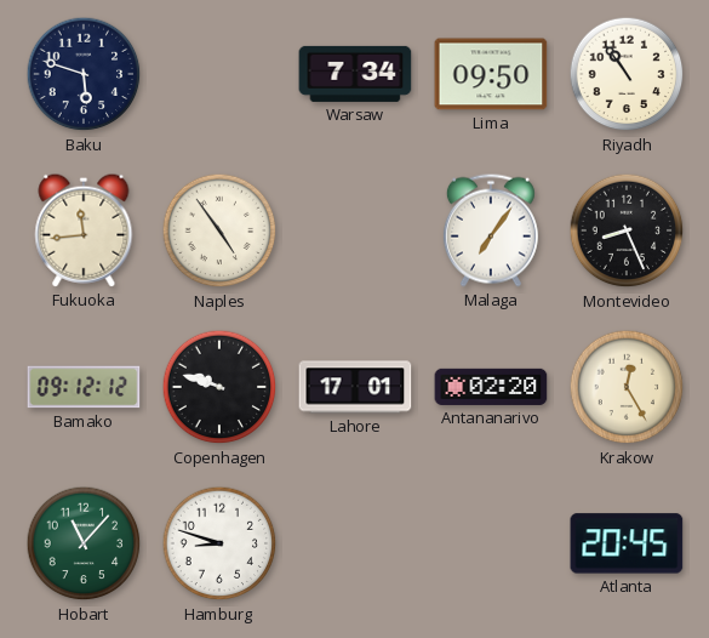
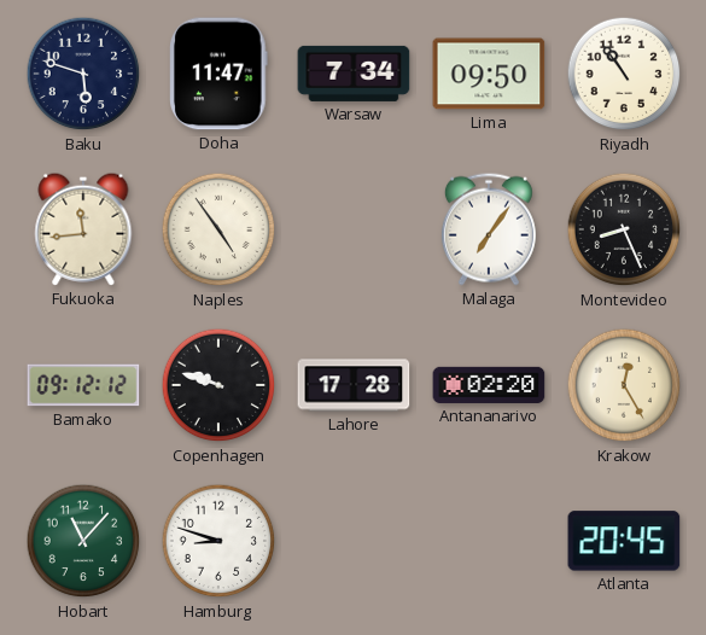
Doha: none -> 11:47 (220, 74)
Lahore: 17:01 -> 17:28 (354, 385)
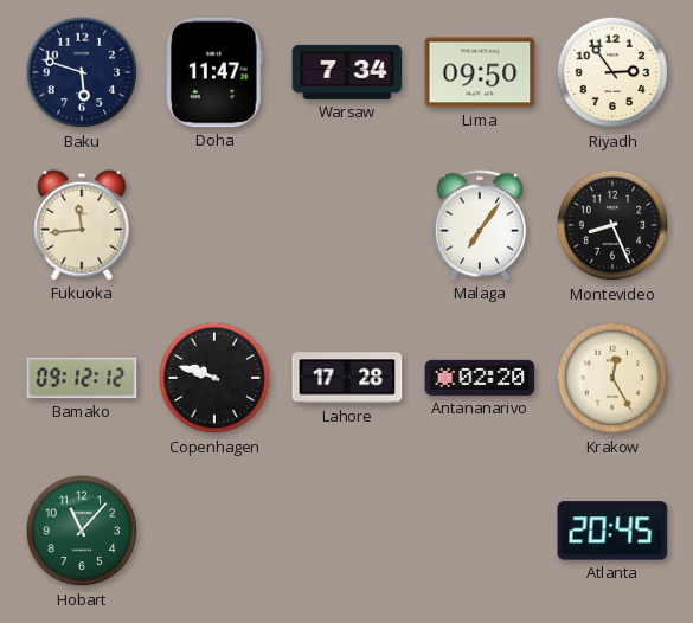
Riyadh: 10:54 -> 2:54 (612, 72)
Naples: 4:54 -> none (218, 229)
Hamburg: 8:48 -> none (218, 541)
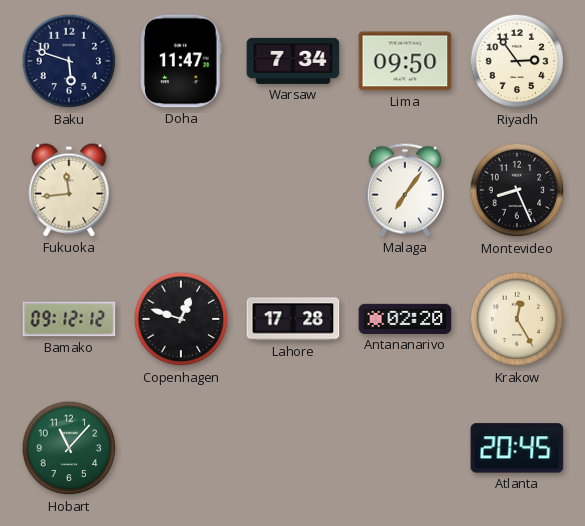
Copenhagen: 9:48 -> 12:48 (181, 319)
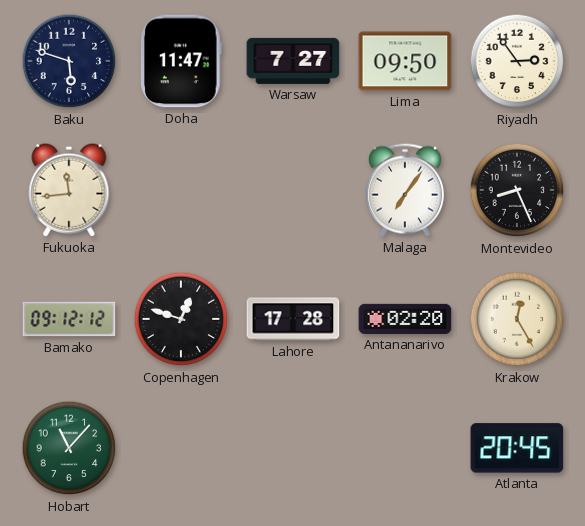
Warsaw: 7:34 -> 7:27 (293, 61)
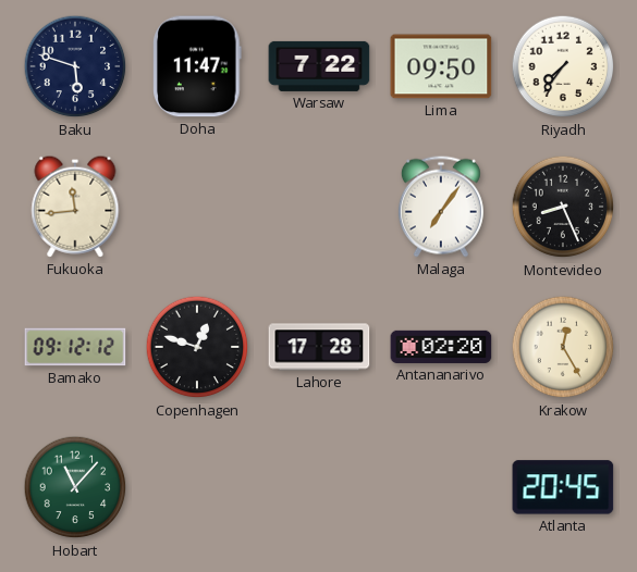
Warsaw: 7:27 -> 7:22 (319, 66)
Riyadh: 2:54 -> 7:36 (563, 66)
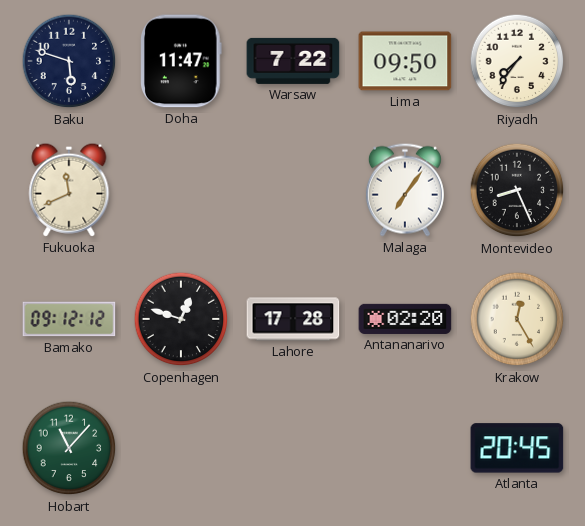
Fukuoka: 11:44 -> 11:41 (69, 190)
